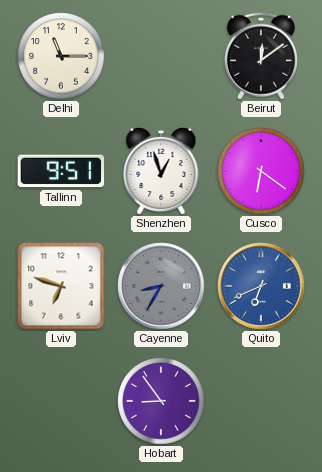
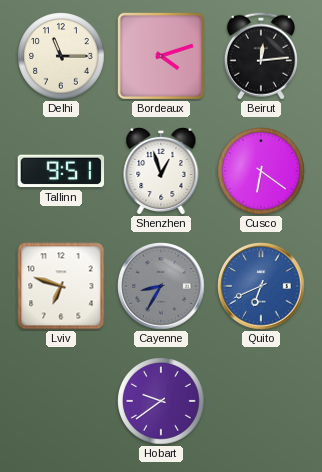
Bordeaux: none -> 4:12 (161, 56)
Beirut: 12:09 -> 12:14 (261, 56)
Hobart: 8:54 -> 9:39 (161, 401)
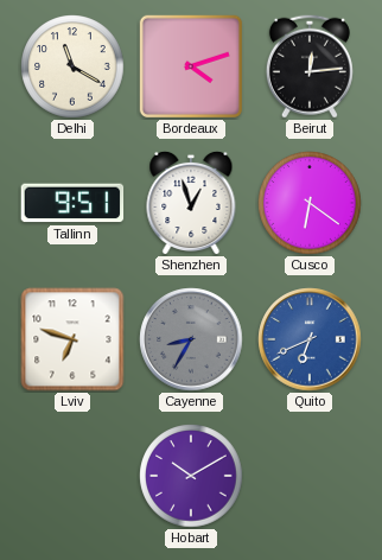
Delhi: 11:15 -> 11:20 (72, 66)
Hobart: 9:39 -> 10:10 (191, 476)
